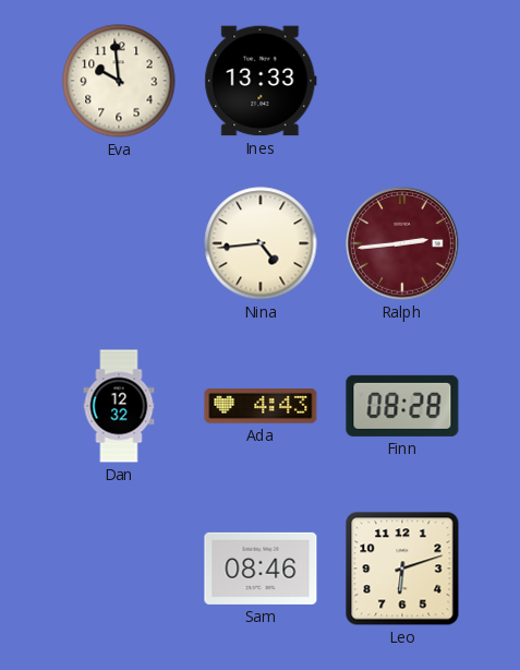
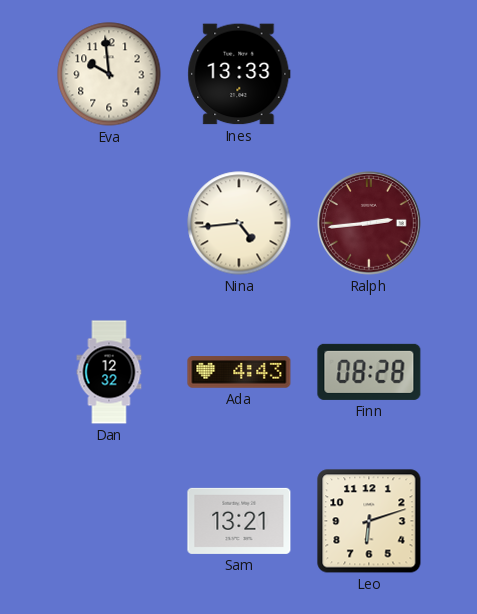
Sam: 08:46 -> 13:21 (239, 521)
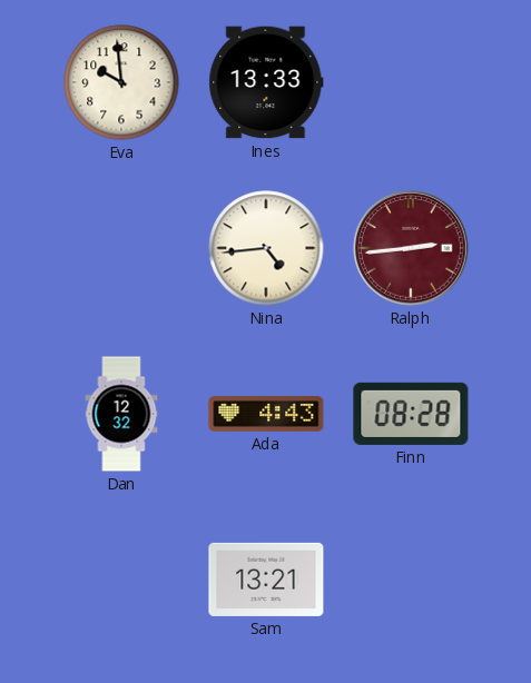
Leo: 6:12 -> none (369, 521)
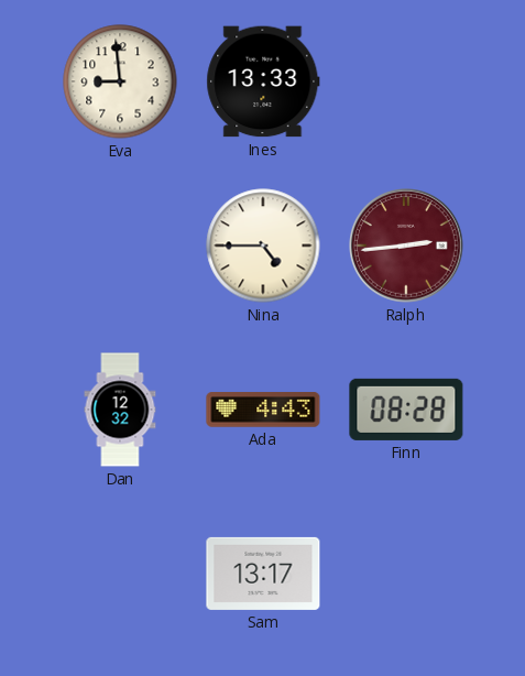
Eva: 9:59 -> 8:59 (120, 81)
Nina: 4:44 -> 4:45 (263, 246)
Sam: 13:21 -> 13:17 (263, 574)
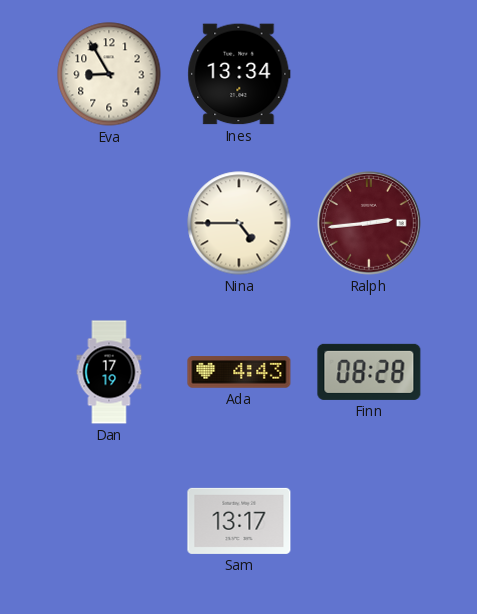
Eva: 8:59 -> 8:55 (109, 74)
Ines: 13:33 -> 13:34 (239, 74)
Dan: 12:32 -> 17:19 (109, 372)
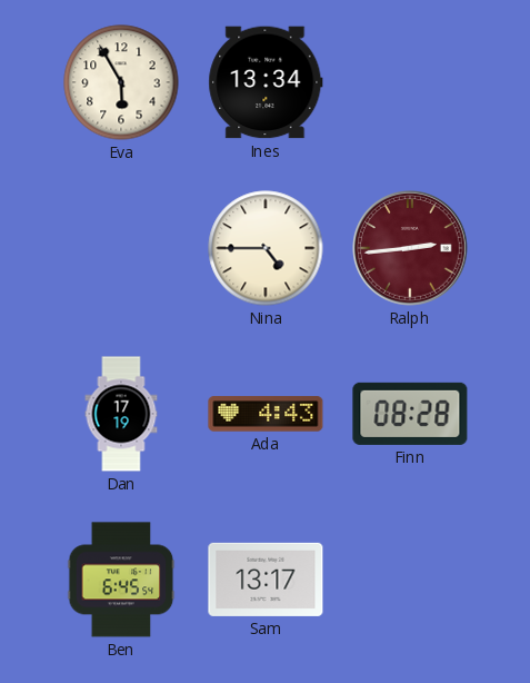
Eva: 8:55 -> 5:55 (121, 82)
Ben: none -> 6:45 (121, 580)
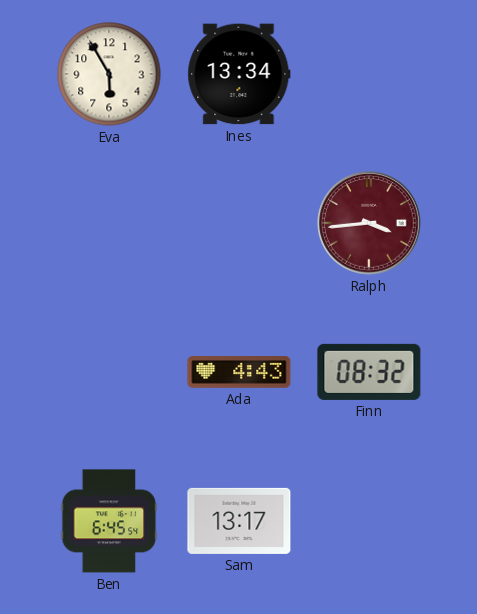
Nina: 4:45 -> none (266, 248)
Ralph: 2:44 -> 3:44 (370, 224)
Dan: 17:19 -> none (121, 414)
Finn: 08:28 -> 08:32 (369, 372)
